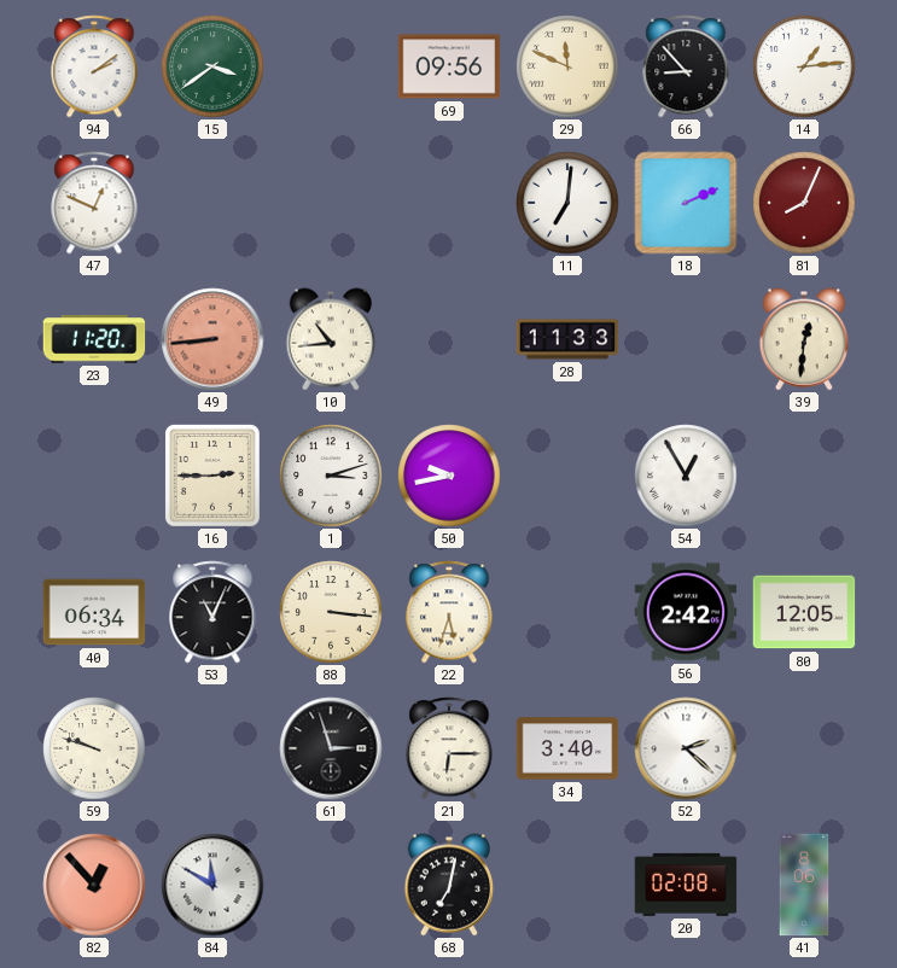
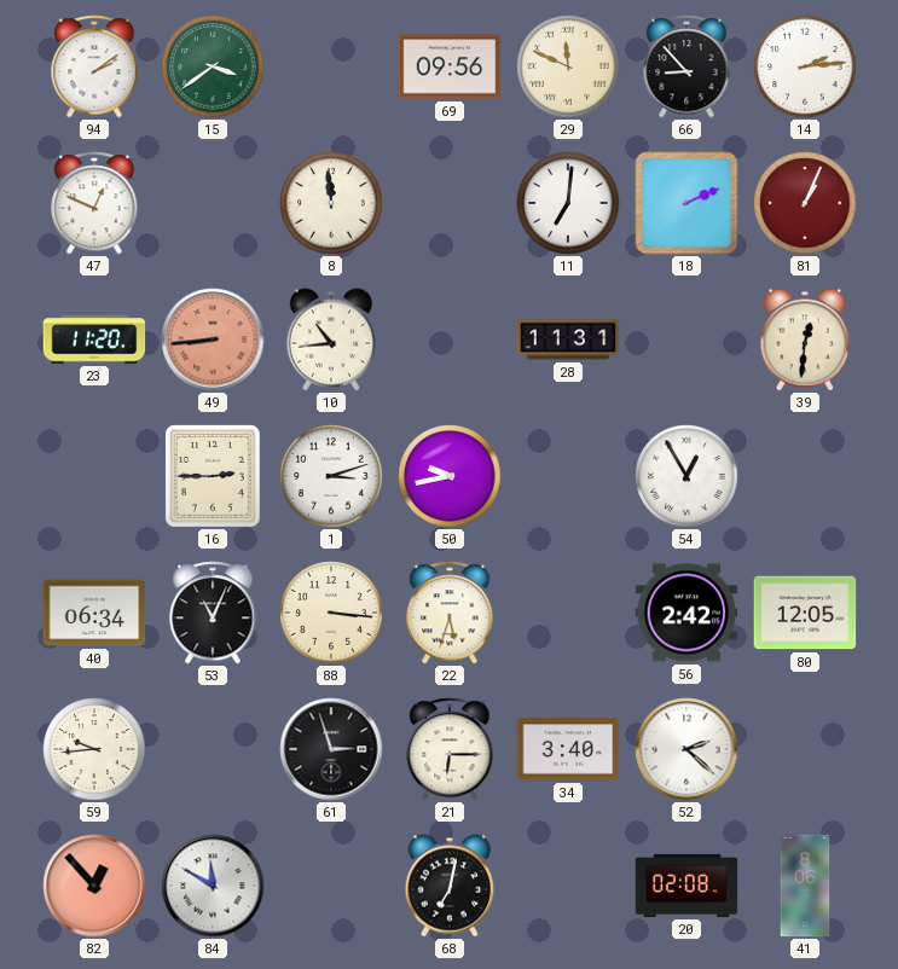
14: 1:14 -> 2:14 (805, 66)
8: none -> 11:59 (331, 203)
81: 8:04 -> 1:04 (805, 203)
28: 11:33 -> 11:31 (568, 340)
59: 9:48 -> 9:44 (94, 749)
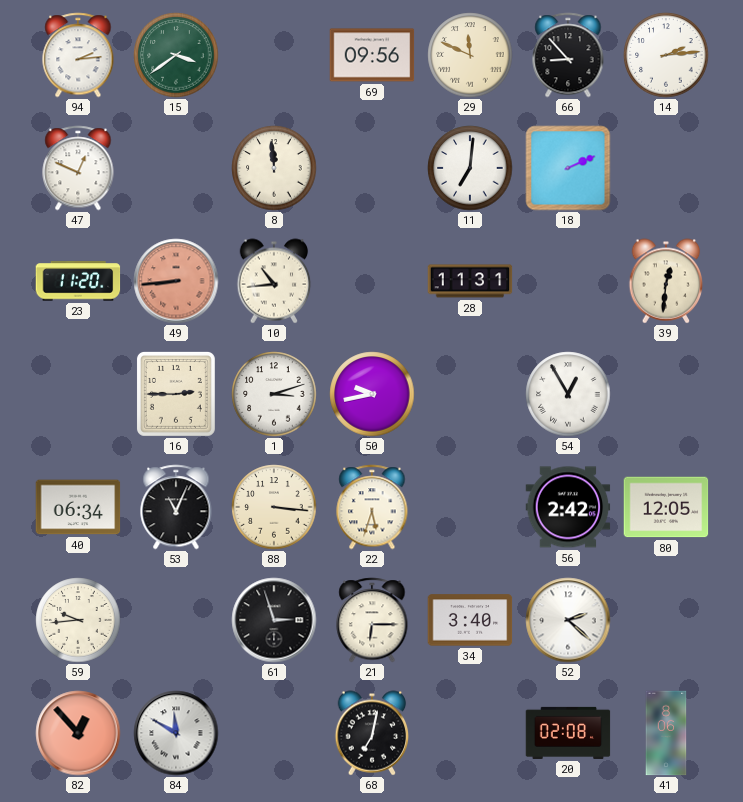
94: 2:09 -> 2:14 (78, 55)
81: 1:04 -> none (805, 203)
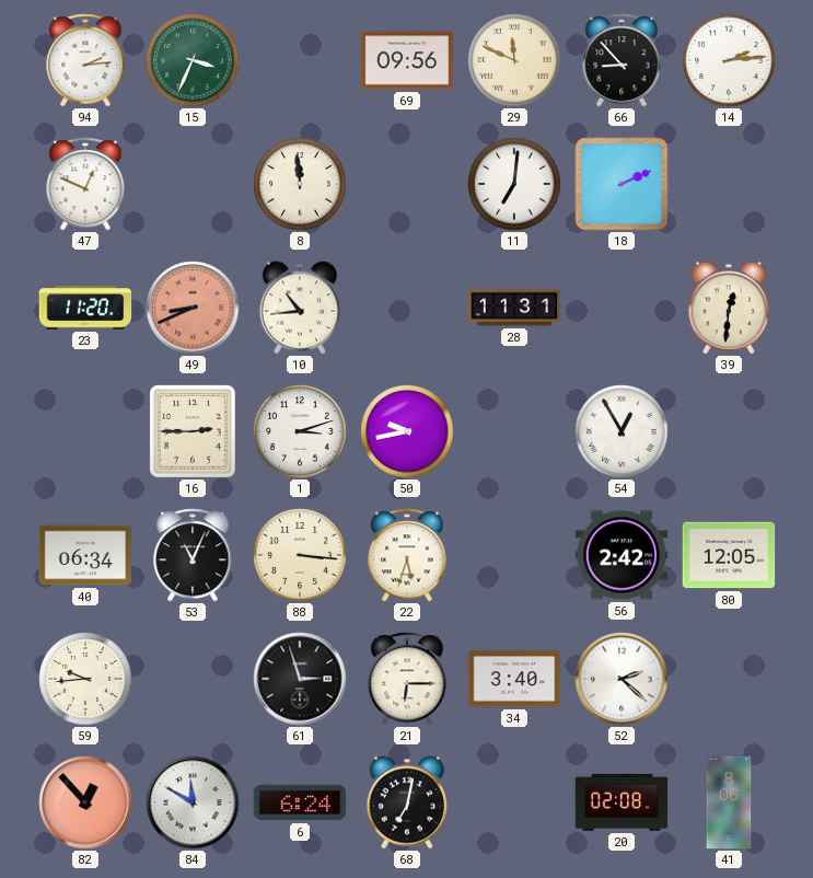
15: 3:39 -> 3:34 (193, 60)
49: 8:44 -> 8:41 (193, 308)
6: none -> 6:24 (300, 802)
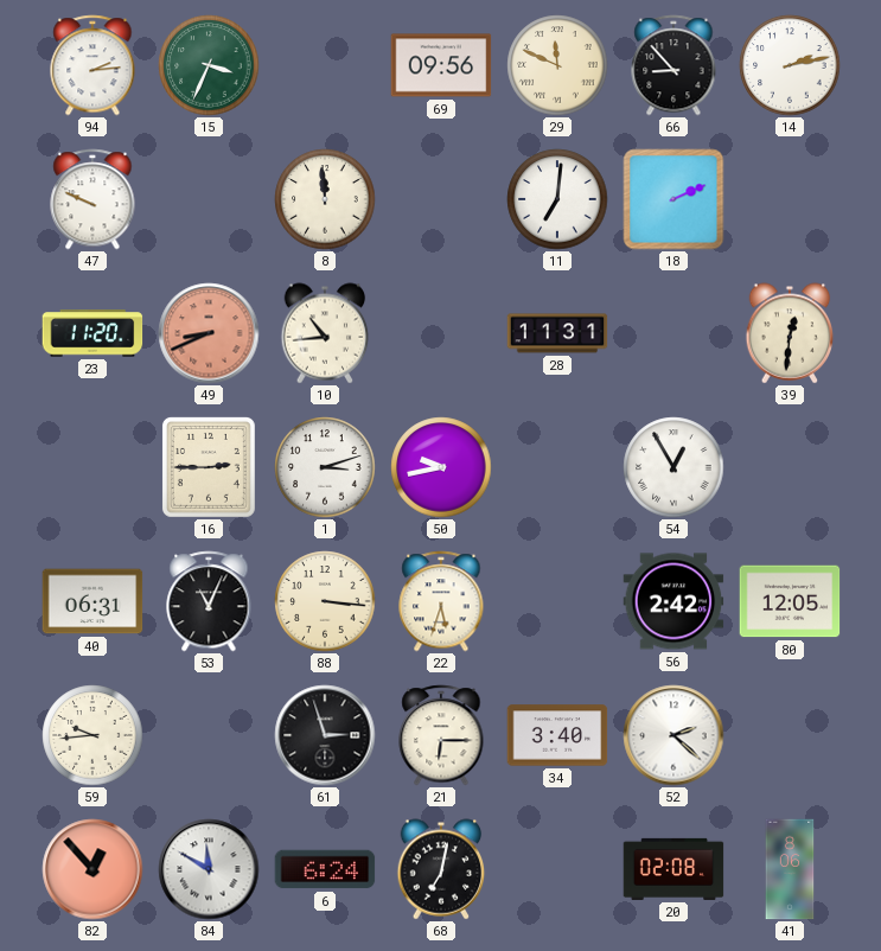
14: 2:14 -> 2:13 (790, 65)
47: 12:49 -> 9:49 (92, 199)
40: 06:34 -> 06:31 (92, 601)
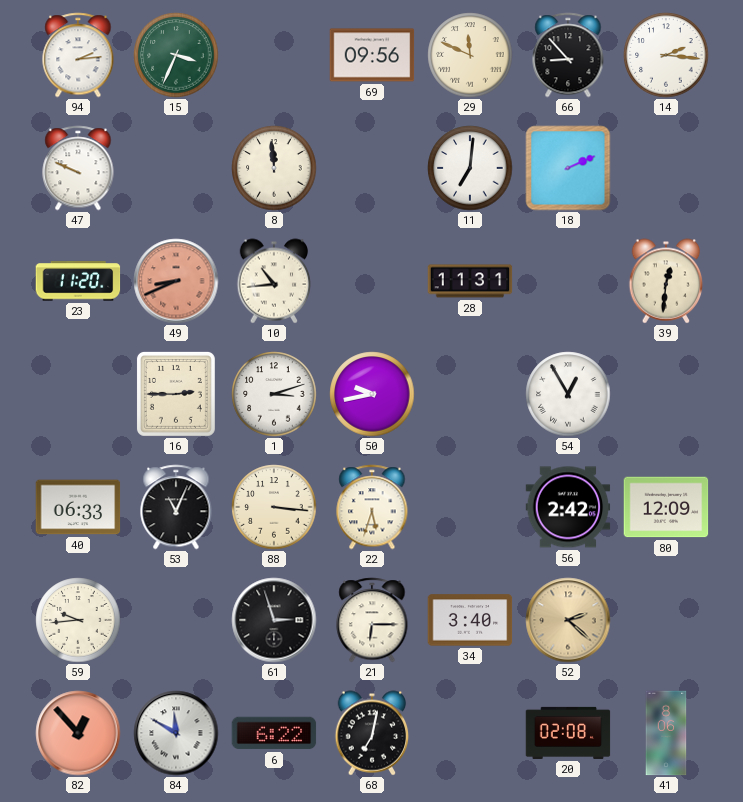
14: 2:13 -> 2:16 (666, 55)
40: 06:31 -> 06:33 (78, 507)
80: 12:05 -> 12:09 (666, 507)
52 dial: white -> champagne (568, 620)
6: 6:24 -> 6:22 (274, 733)
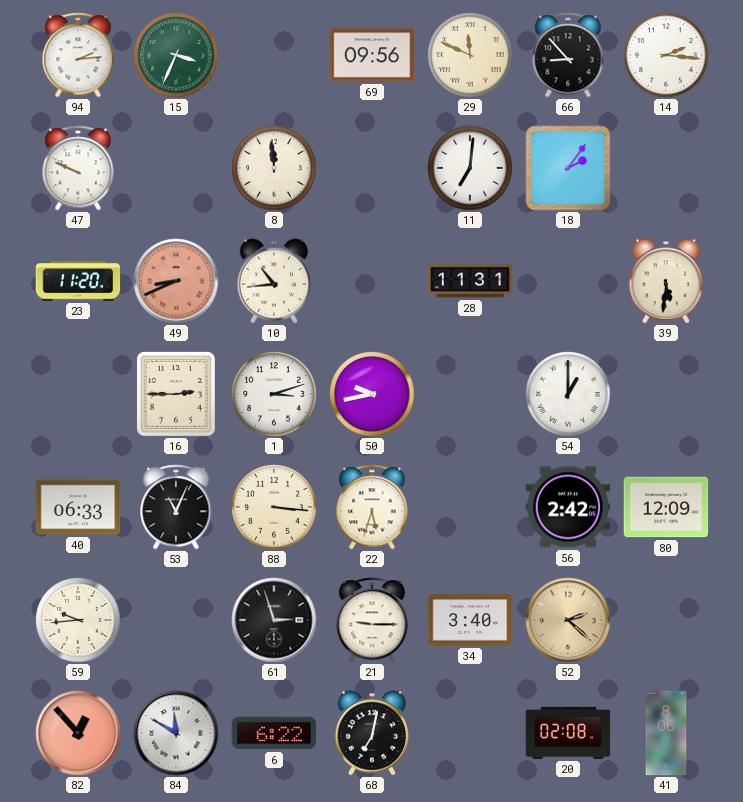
18: 2:11 -> 2:06 (568, 168)
39: 12:31 -> 5:31 (666, 281)
54: 12:55 -> 1:00 (568, 394)
21: 6:15 -> 9:15 (372, 620)
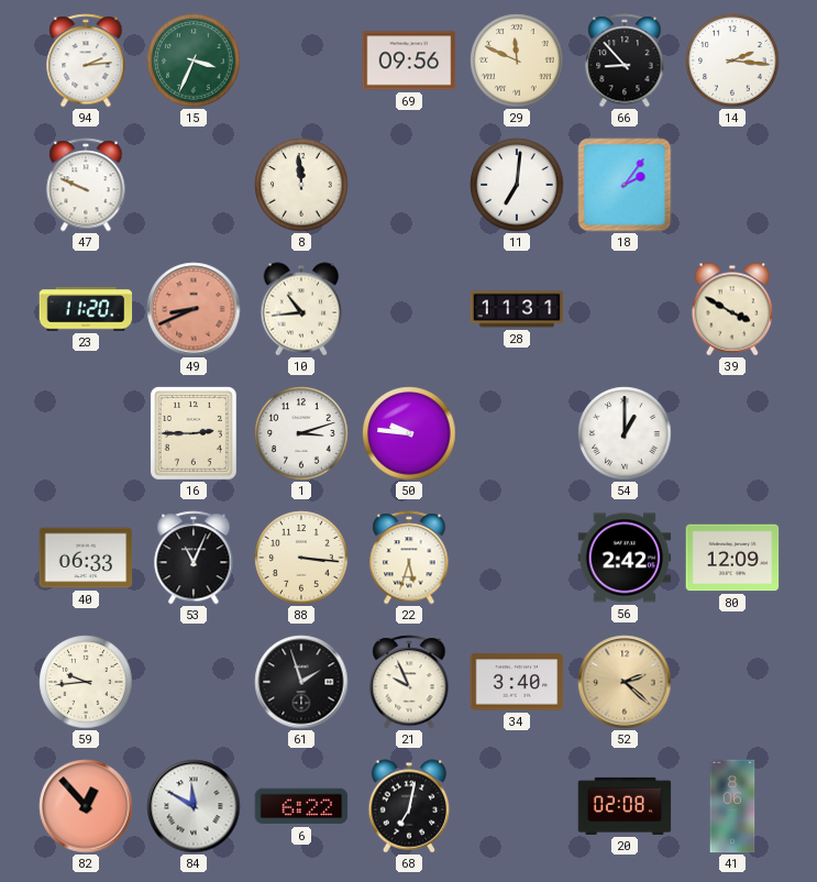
39: 5:31 -> 3:50 (732, 309)
50: 9:43 -> 9:46 (409, 433)
61: 2:57 -> 1:57 (301, 682)
21: 9:15 -> 9:56 (409, 682)
